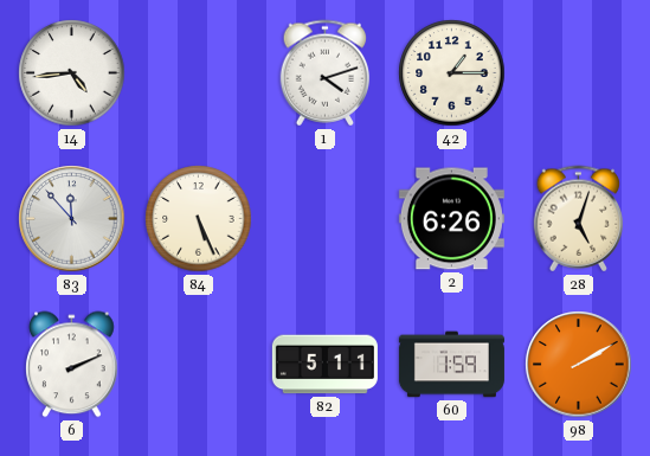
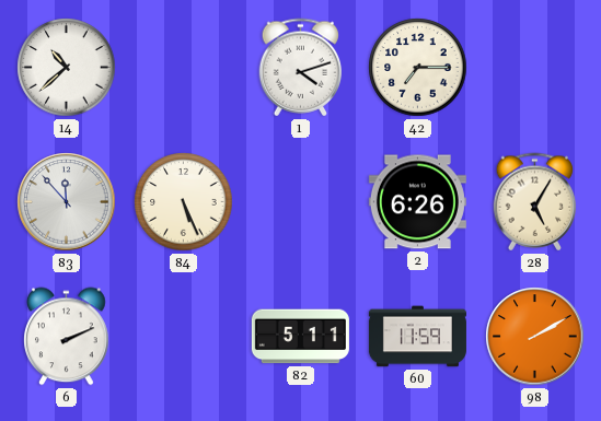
14: 4:44 -> 10:38 (67, 68)
42: 1:15 -> 7:15 (418, 68)
28: 5:03 -> 5:05 (535, 202)
60: 1:59 -> 11:59 (417, 337)
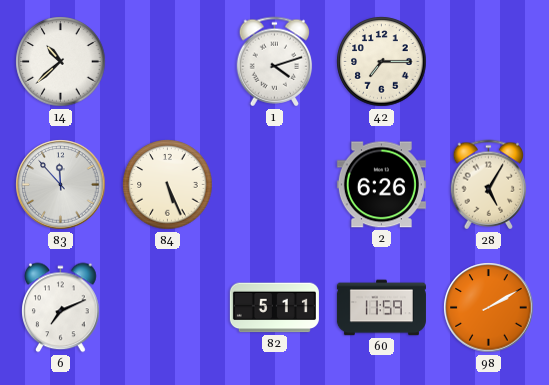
6: 2:11 -> 7:11 (61, 308)
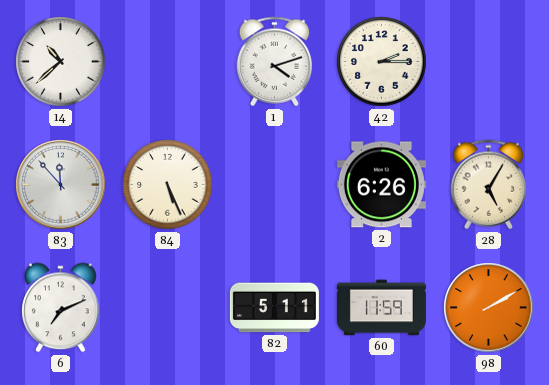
42: 7:15 -> 2:15 (382, 62)
